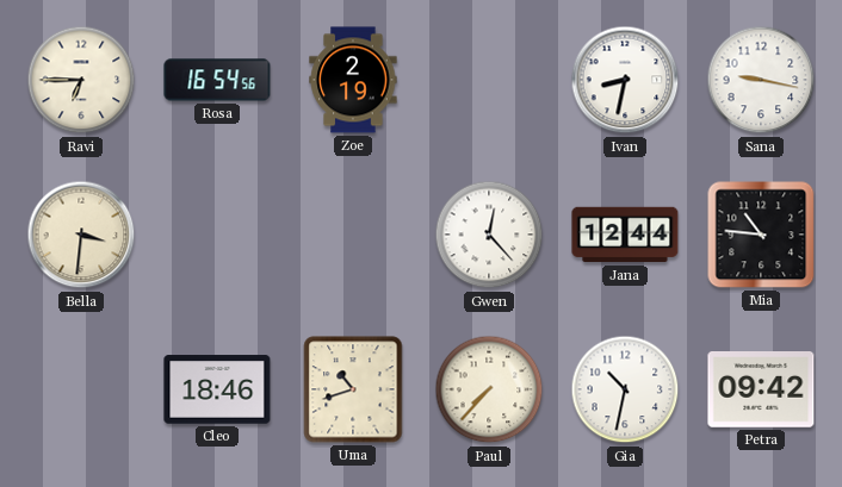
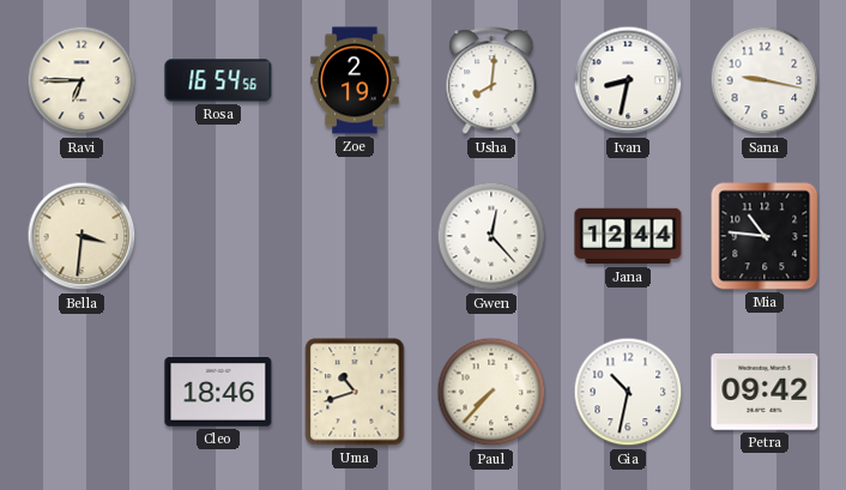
Usha: none -> 8:01 (491, 81)
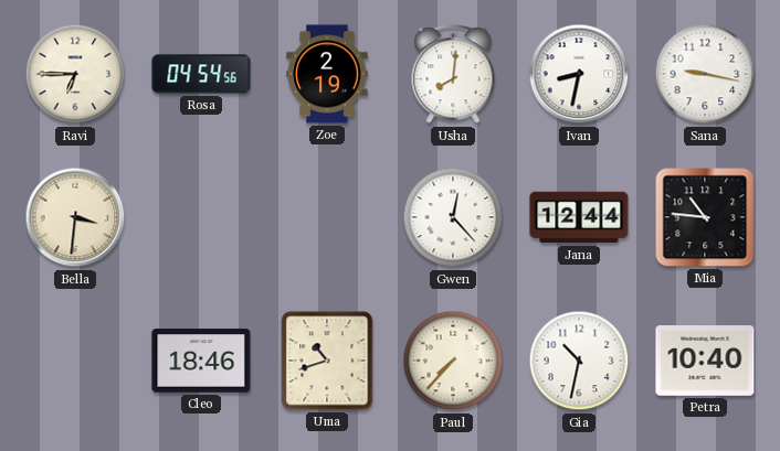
Rosa: 16:54 -> 04:54 (201, 74)
Petra: 09:42 -> 10:40 (705, 361)
